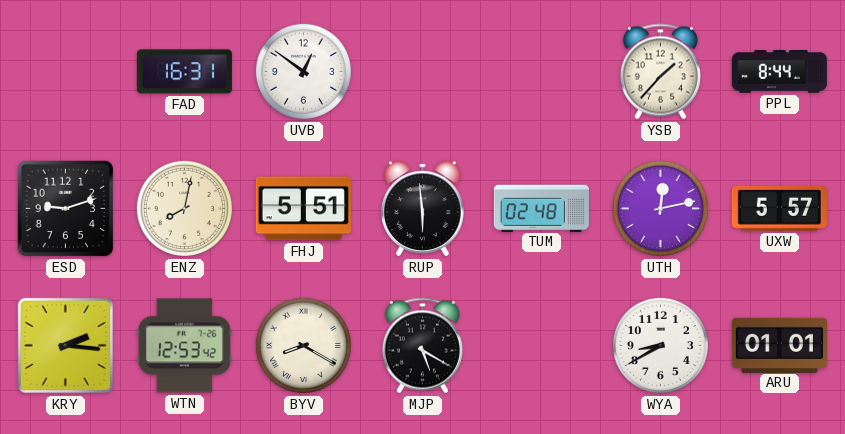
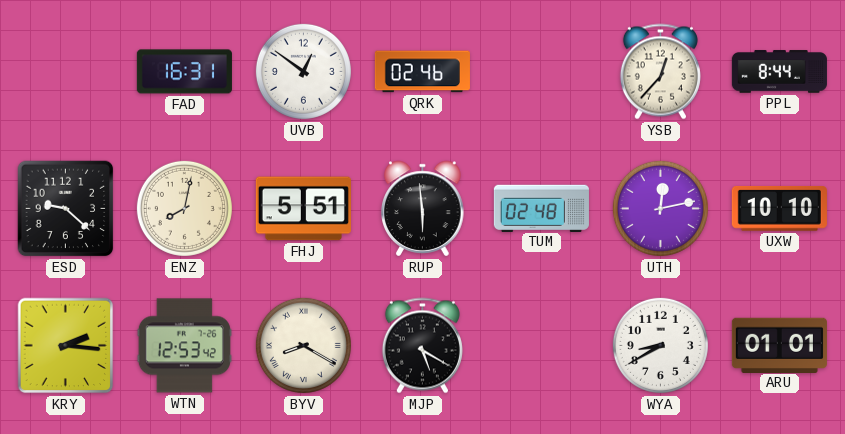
QRK: none -> 02:46 (422, 72)
YSB: 1:37 -> 12:37 (660, 72)
ESD: 9:12 -> 9:22 (66, 209)
UXW: 5:57 -> 10:10 (779, 209)
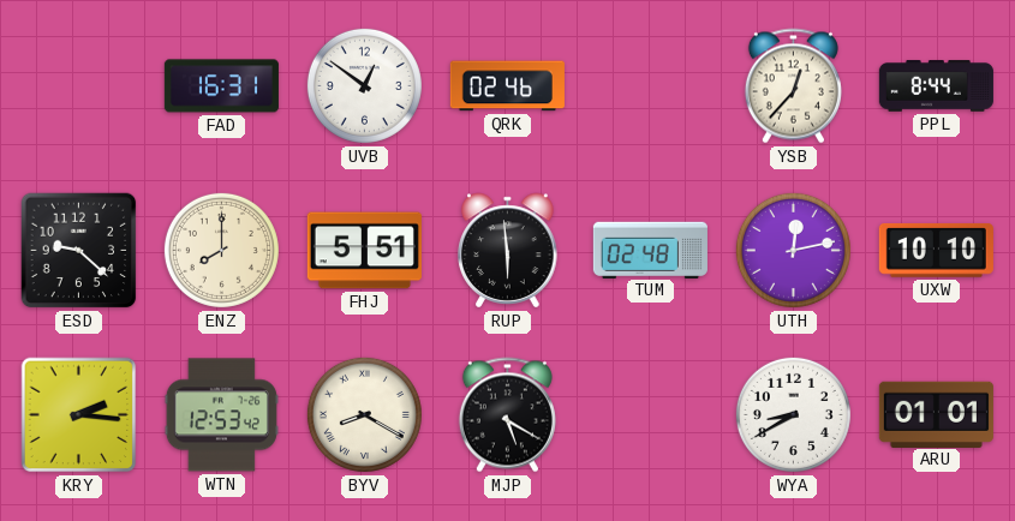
ENZ: 8:02 -> 8:00 (221, 250)
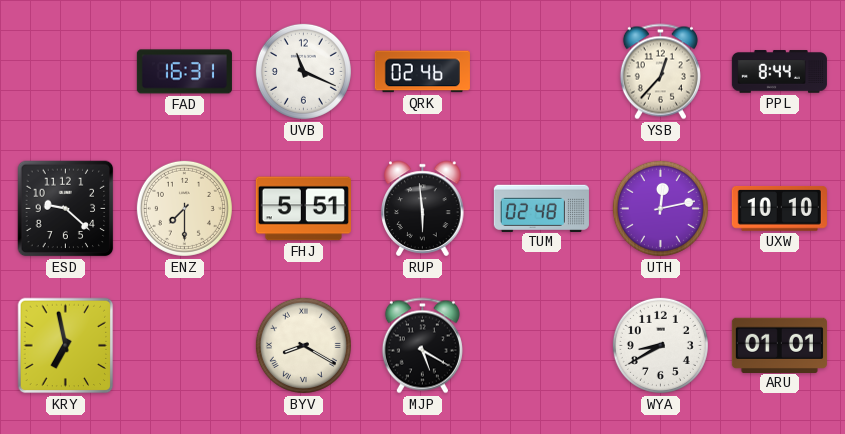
UVB: 12:51 -> 11:19 (303, 71)
ENZ: 8:00 -> 7:30 (184, 208)
KRY: 2:16 -> 6:58 (66, 346)
WTN: 12:53 -> none (221, 415)
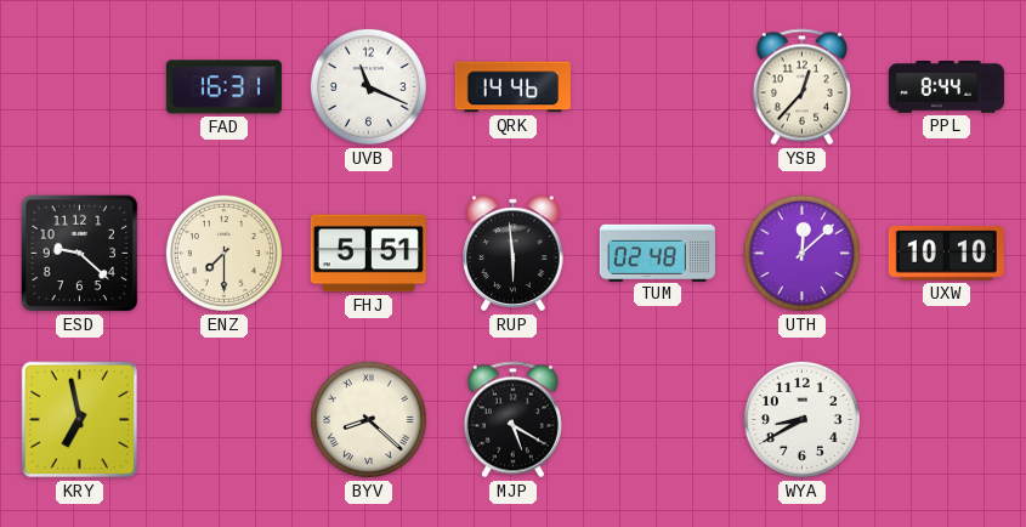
QRK: 02:46 -> 14:46 (512, 87)
UTH: 12:13 -> 12:08 (801, 253)
BYV: 8:20 -> 8:22 (368, 419)
ARU: 01:01 -> none (779, 345)
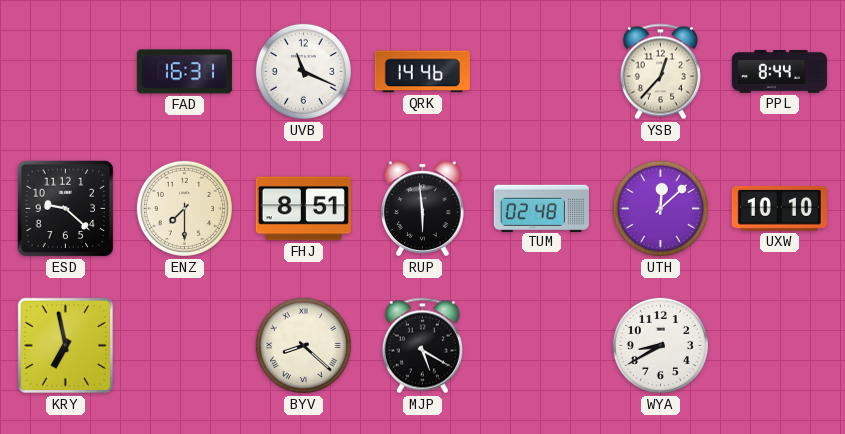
FHJ: 5:51 -> 8:51 (303, 209)
